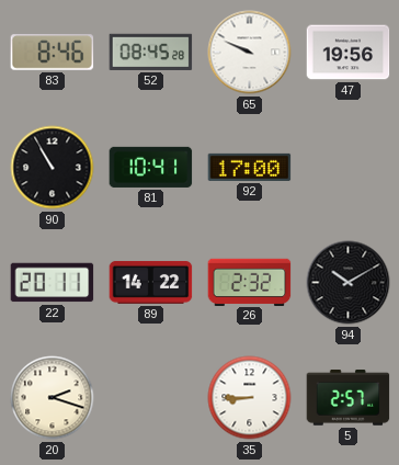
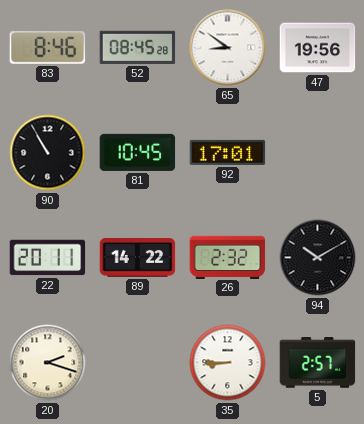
65: 9:49 -> 8:51 (228, 48)
81: 10:41 -> 10:45 (138, 152)
92: 17:00 -> 17:01 (228, 152)
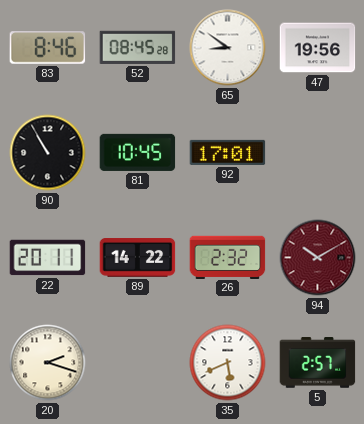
94 dial: black -> burgundy (318, 258)
35: 8:45 -> 5:41 (228, 363)
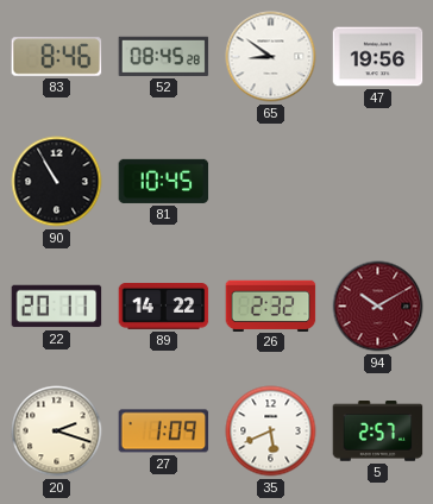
92: 17:01 -> none (228, 152)
27: none -> 1:09 (164, 431)
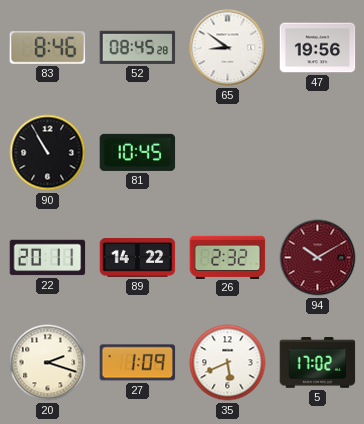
5: 2:57 -> 17:02 (318, 363)
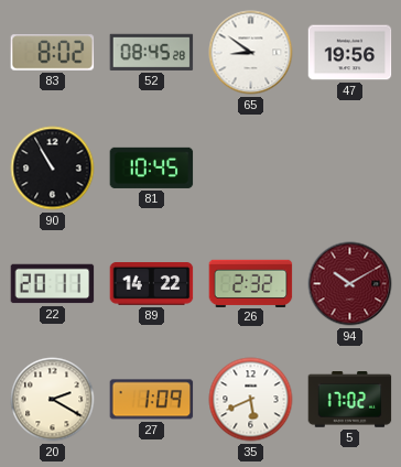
83: 8:46 -> 8:02 (53, 53)
20: 2:18 -> 2:20 (53, 400)
